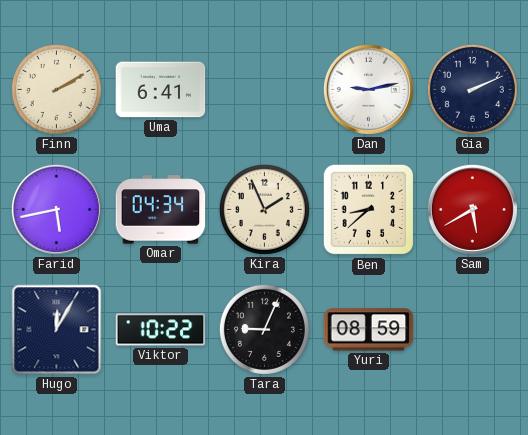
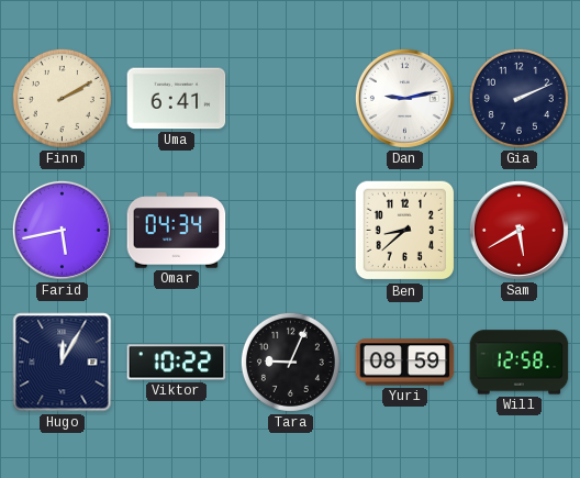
Kira: 1:56 -> none (264, 209)
Will: none -> 12:58 (520, 363)
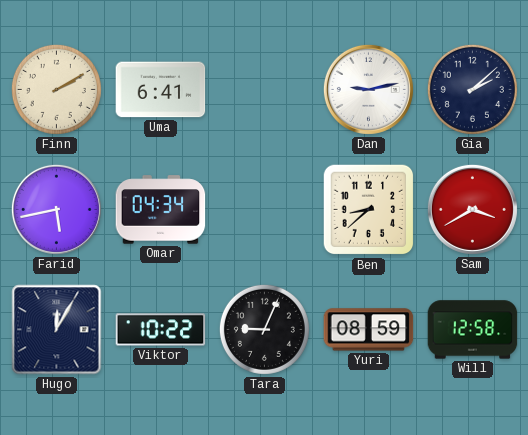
Gia: 2:11 -> 2:08 (472, 89)
Sam: 5:40 -> 3:40 (472, 209)
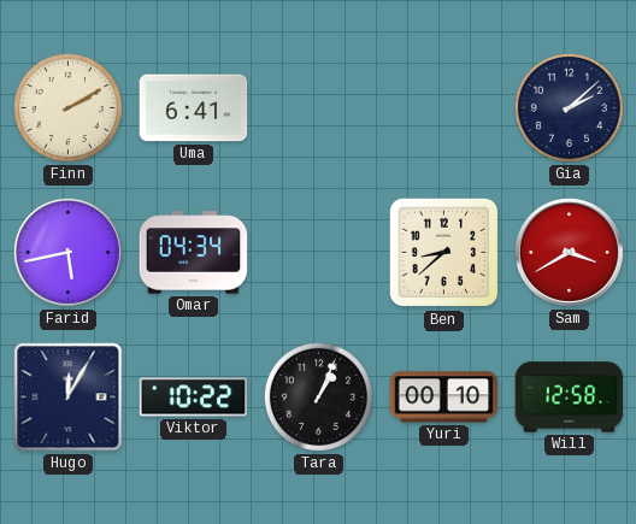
Dan: 9:13 -> none (368, 89)
Tara: 9:04 -> 1:04 (318, 396)
Yuri: 08:59 -> 00:10 (444, 398)
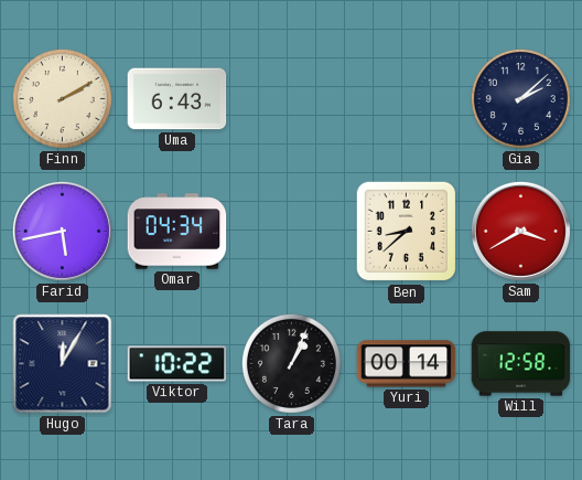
Uma: 6:41 -> 6:43 (177, 99)
Yuri: 00:10 -> 00:14 (407, 364)
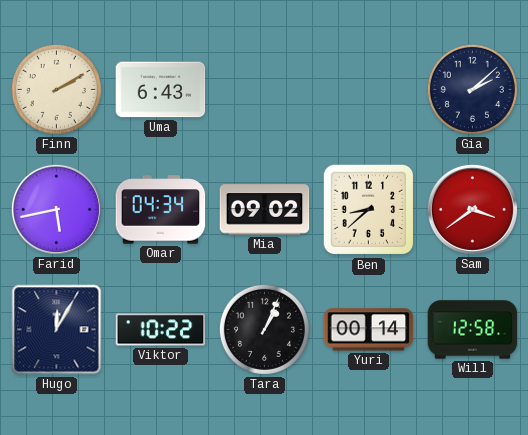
Mia: none -> 09:02 (265, 210)
Sam: 3:40 -> 3:39 (472, 209)
